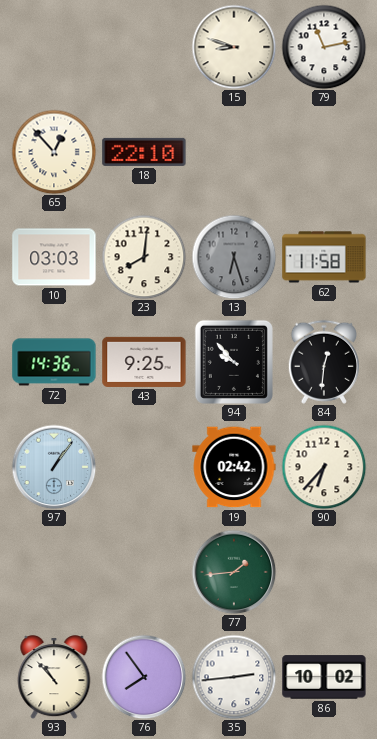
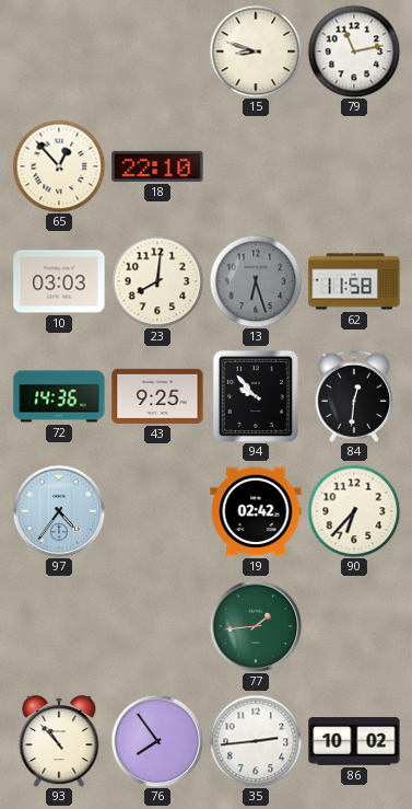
97: 1:06 -> 4:36 (59, 511)
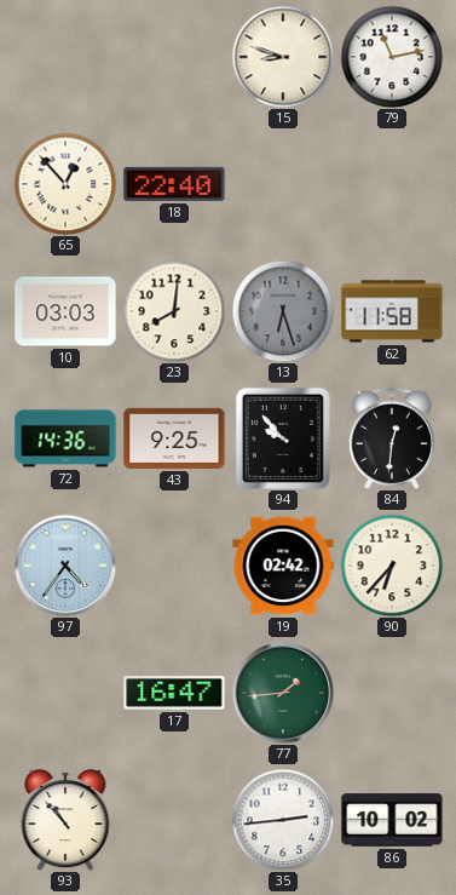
18: 22:10 -> 22:40 (174, 184)
17: none -> 16:47 (174, 693)
76: 7:54 -> none (157, 741)
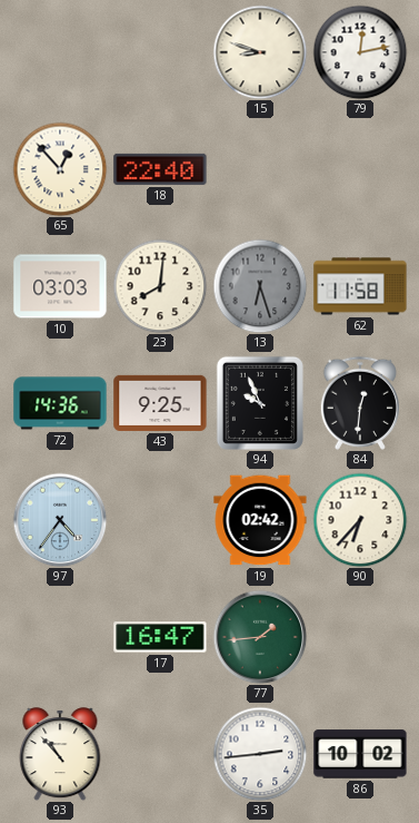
79: 11:13 -> 12:13 (360, 52)
94: 9:53 -> 9:56 (260, 403)
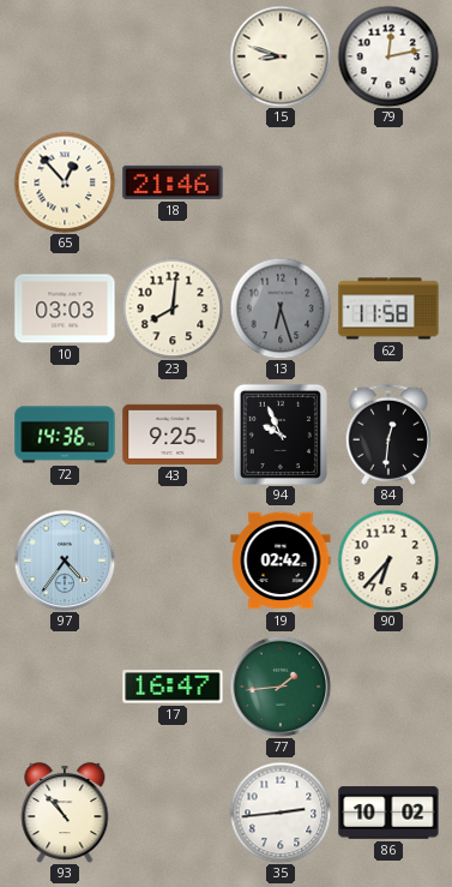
18: 22:40 -> 21:46 (173, 182)
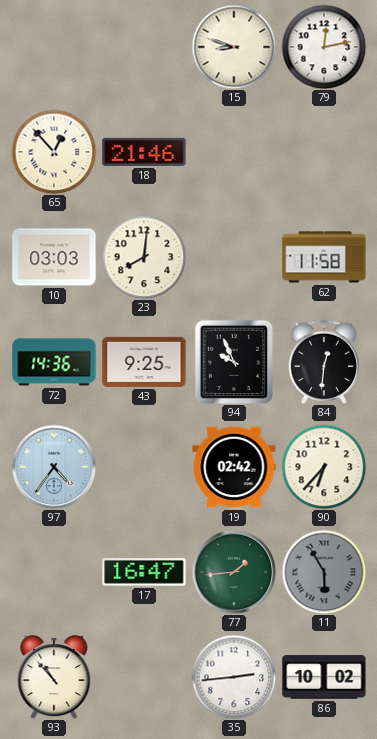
13: 6:27 -> none (281, 308)
11: none -> 5:55 (324, 572)
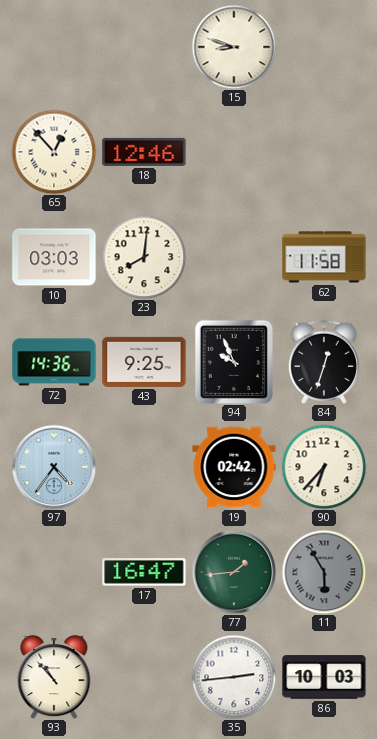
79: 12:13 -> none (324, 47)
18: 21:46 -> 12:46 (144, 152)
84: 12:31 -> 12:33 (324, 362)
86: 10:02 -> 10:03 (324, 677)
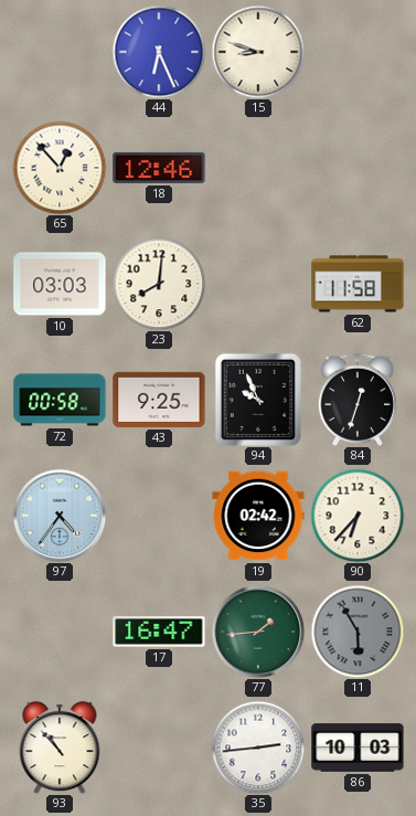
44: none -> 6:26 (159, 52)
72: 14:36 -> 00:58 (60, 400)
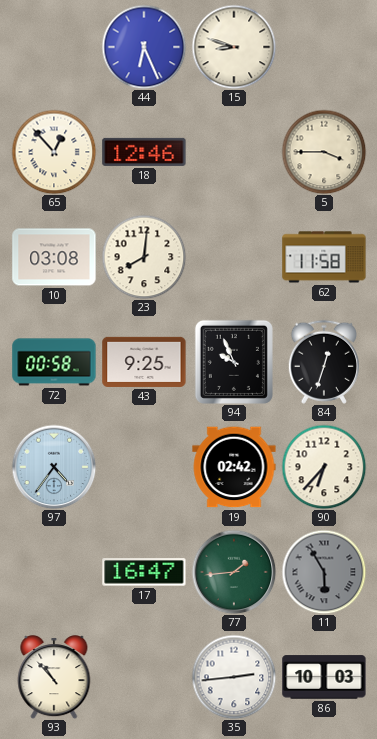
5: none -> 3:45 (324, 152)
10: 03:03 -> 03:08 (54, 257)
